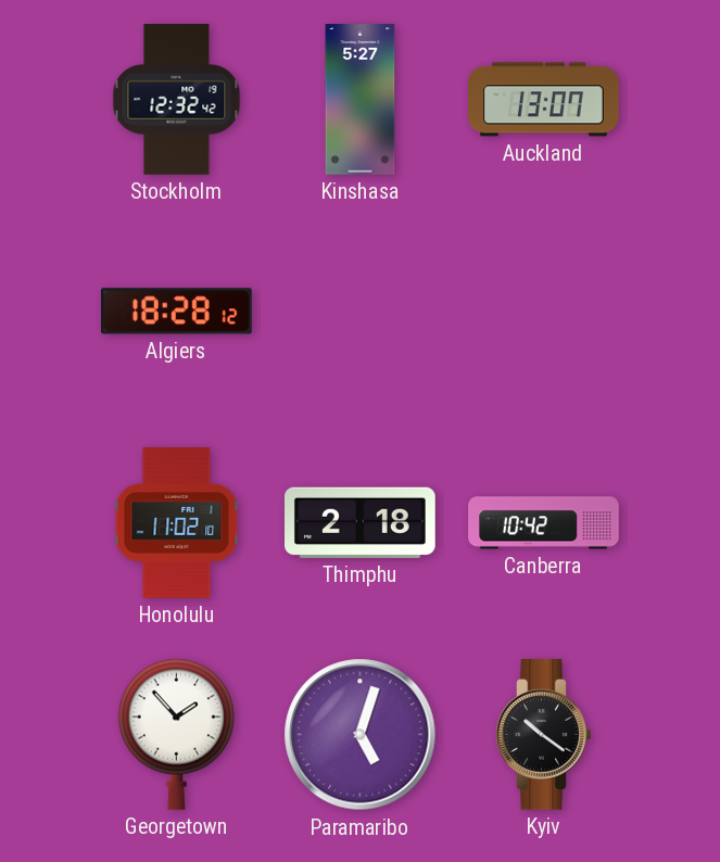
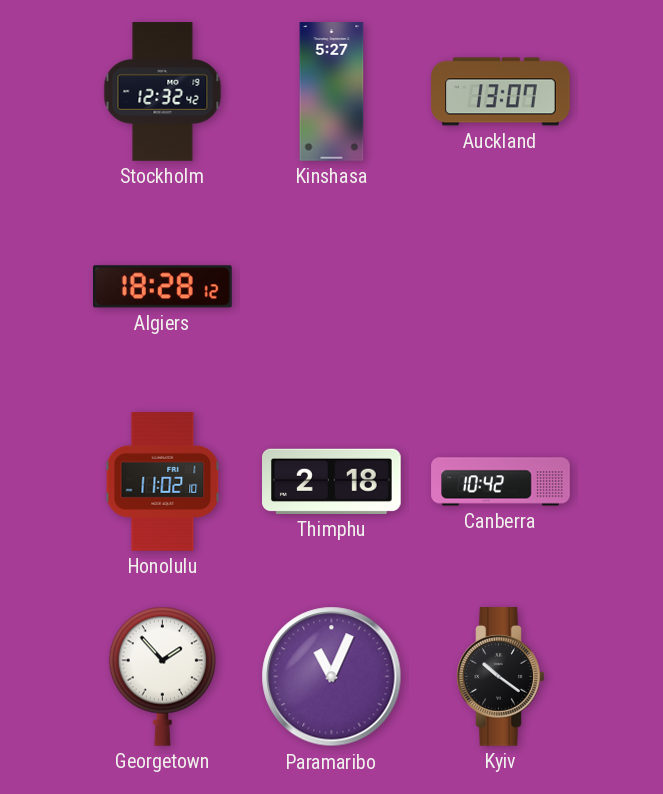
Paramaribo: 5:03 -> 11:04 (332, 677)
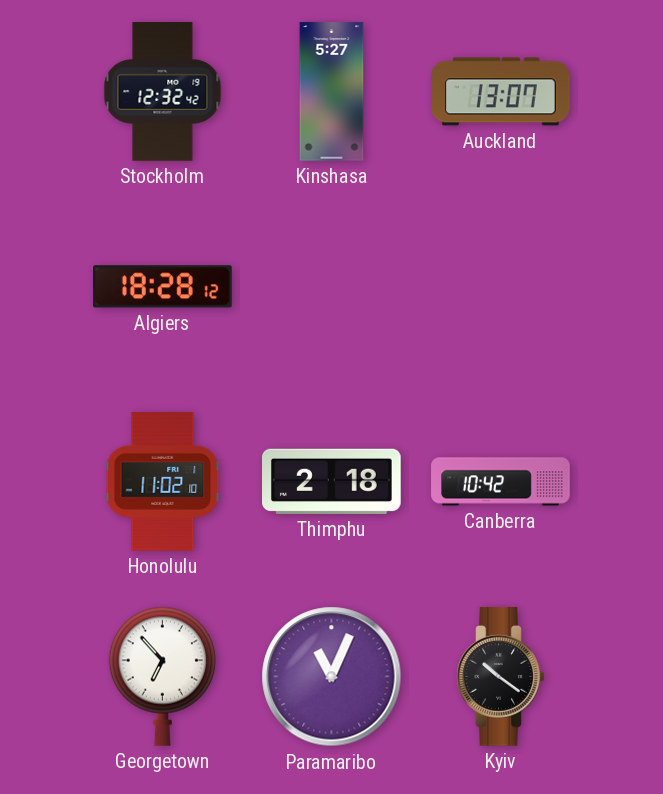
Georgetown: 1:53 -> 6:53 (162, 676)
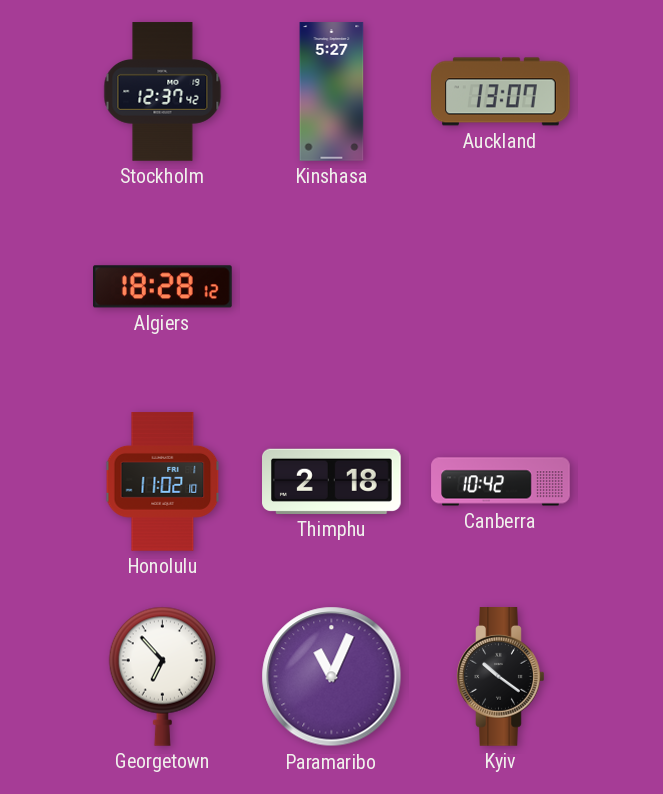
Stockholm: 12:32 -> 12:37 (163, 92)
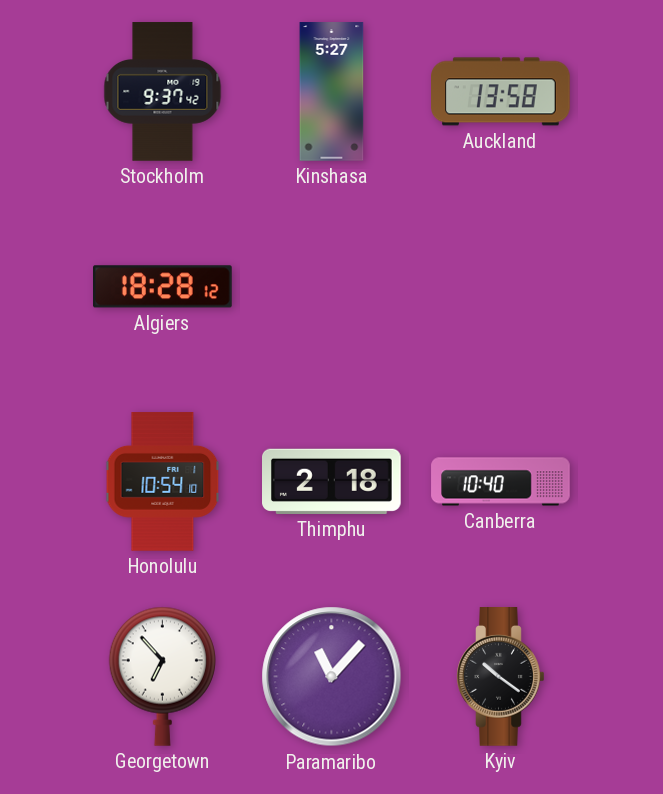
Stockholm: 12:37 -> 9:37 (163, 92)
Auckland: 13:07 -> 13:58 (501, 92)
Honolulu: 11:02 -> 10:54 (163, 482)
Canberra: 10:42 -> 10:40 (501, 482)
Paramaribo: 11:04 -> 11:07 (332, 677)
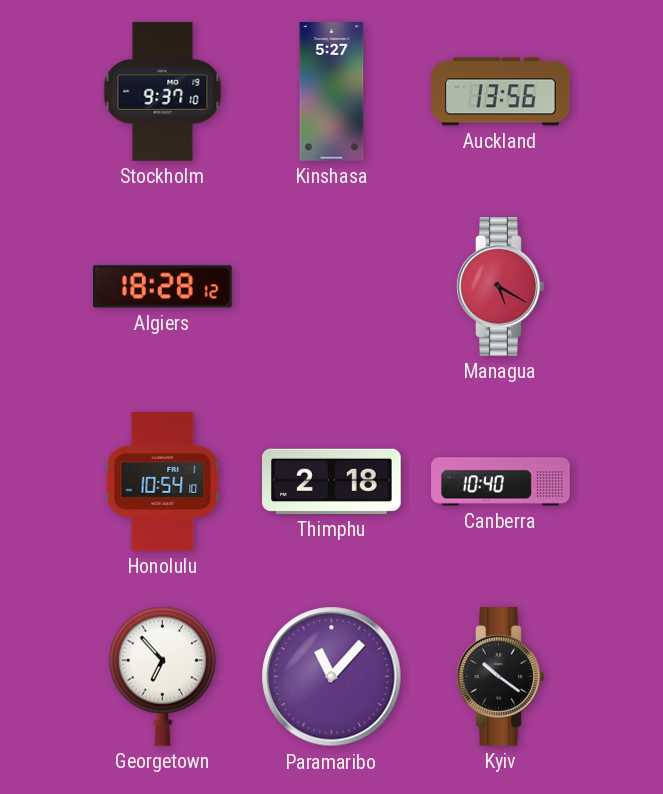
Stockholm: 9:37:42 -> 9:37:10 (163, 92)
Auckland: 13:58 -> 13:56 (501, 92)
Managua: none -> 5:20 (501, 287)
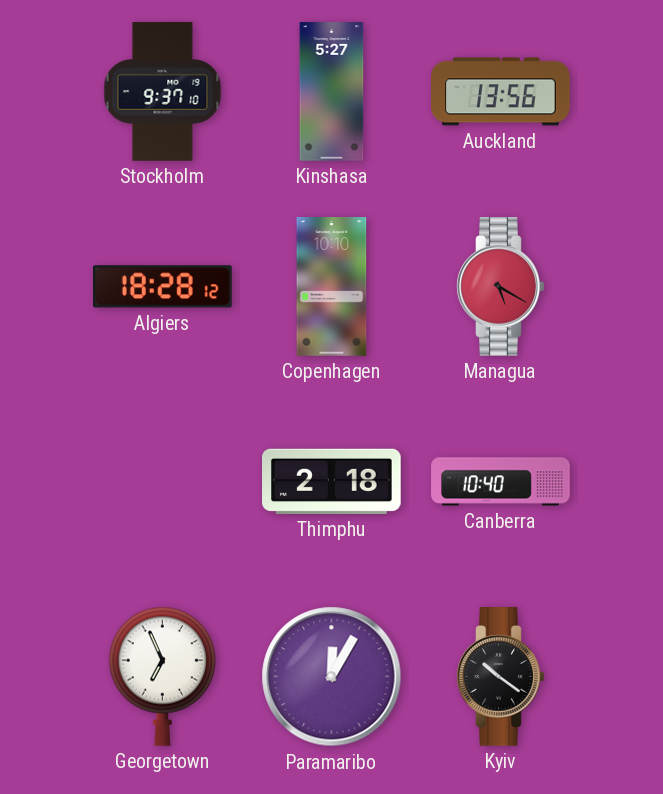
Copenhagen: none -> 10:10 (332, 287)
Honolulu: 10:54 -> none (163, 482)
Georgetown: 6:53 -> 6:56 (162, 676)
Paramaribo: 11:07 -> 12:05 (332, 677)
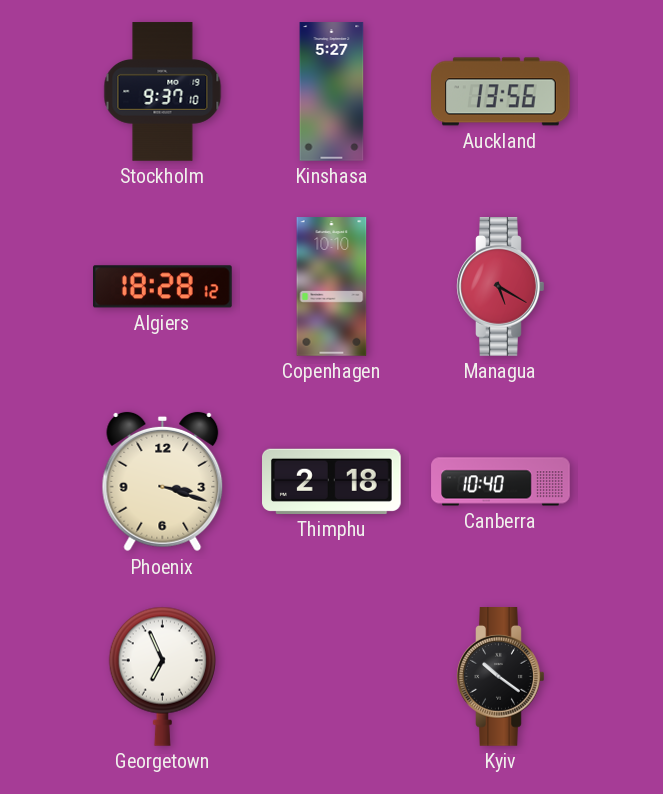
Phoenix: none -> 3:18 (163, 482)
Paramaribo: 12:05 -> none (332, 677)
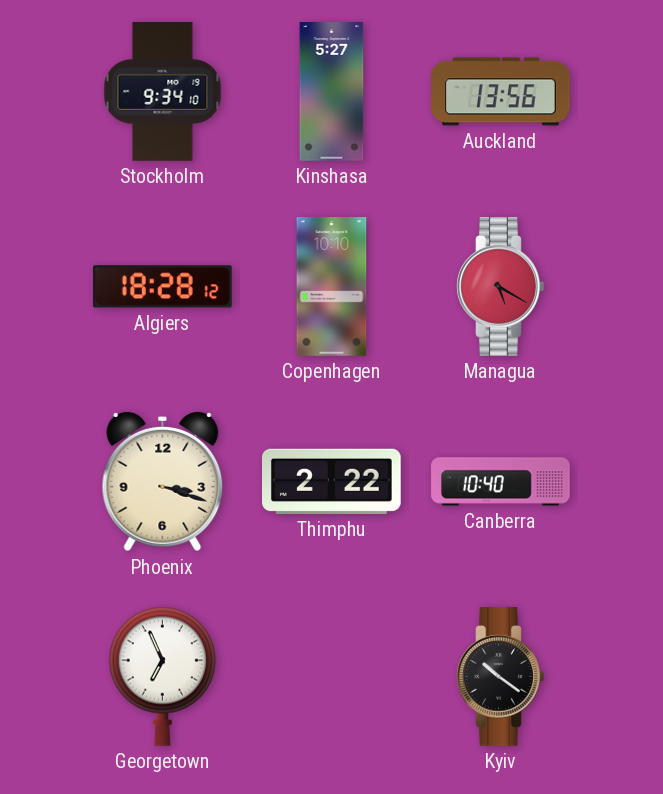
Stockholm: 9:37 -> 9:34 (163, 92)
Thimphu: 2:18 -> 2:22 (332, 481)
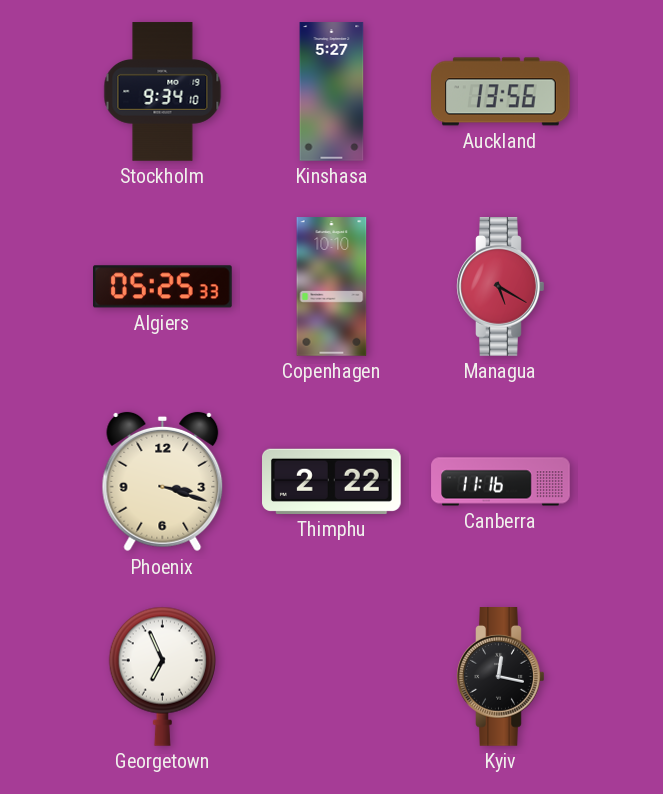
Algiers: 18:28 -> 05:25 (163, 287)
Canberra: 10:40 -> 11:16 (501, 482)
Kyiv: 10:21 -> 12:17 (501, 677)
